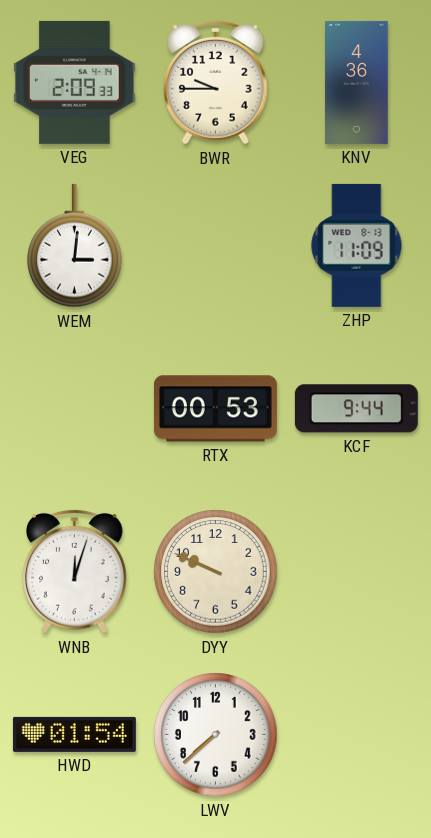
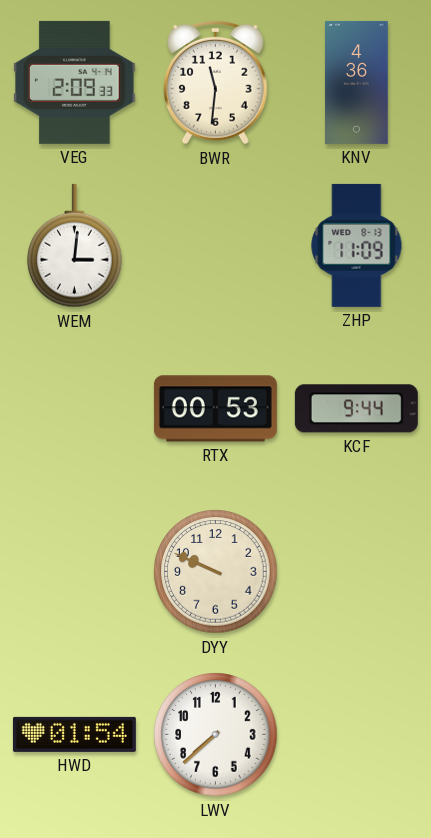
BWR: 9:45 -> 11:31 (216, 82)
WNB: 12:03 -> none (75, 571)
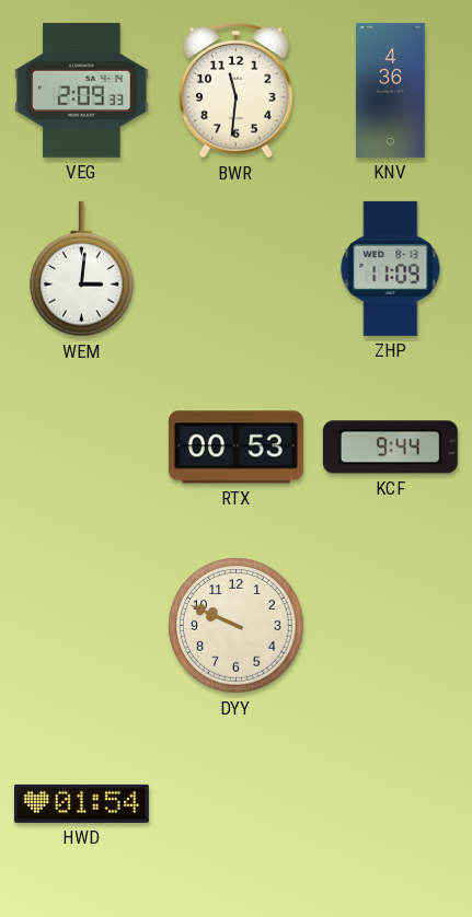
LWV: 7:38 -> none (216, 735)
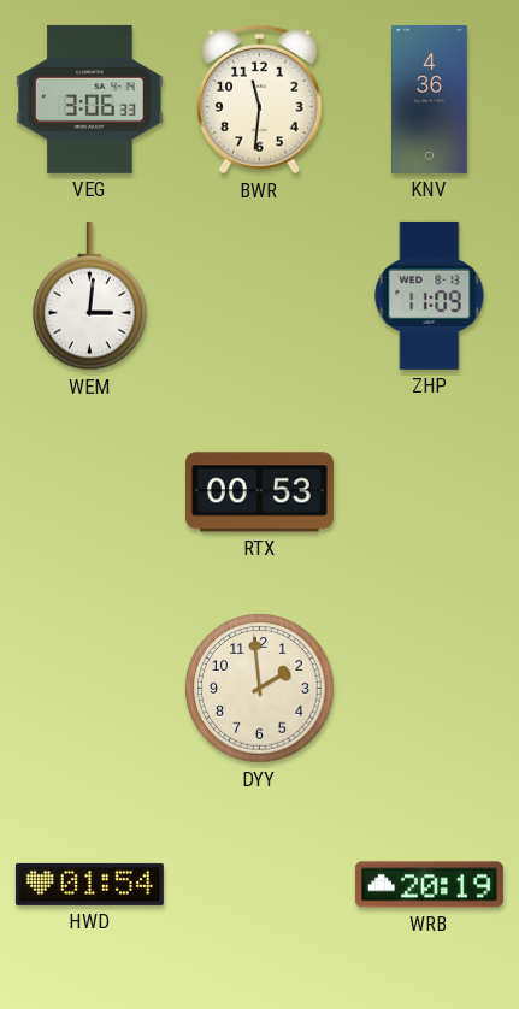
VEG: 2:09 -> 3:06 (90, 99)
KCF: 9:44 -> none (390, 448)
DYY: 9:49 -> 1:59 (260, 689)
WRB: none -> 20:19 (429, 885)
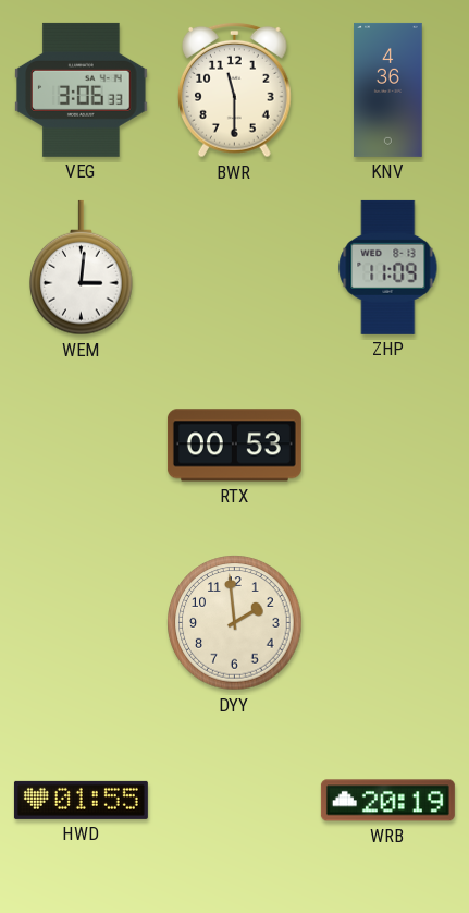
BWR: 11:31 -> 11:30 (235, 89)
HWD: 01:54 -> 01:55 (81, 800)
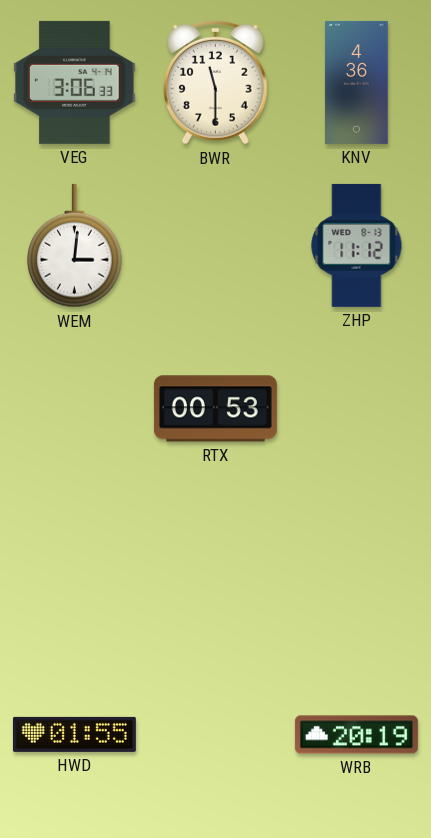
ZHP: 11:09 -> 11:12 (357, 245)
DYY: 1:59 -> none (235, 623)
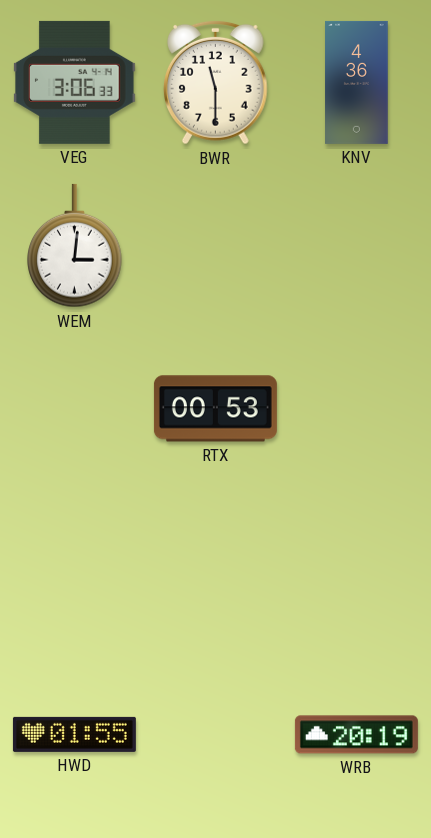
ZHP: 11:12 -> none (357, 245)
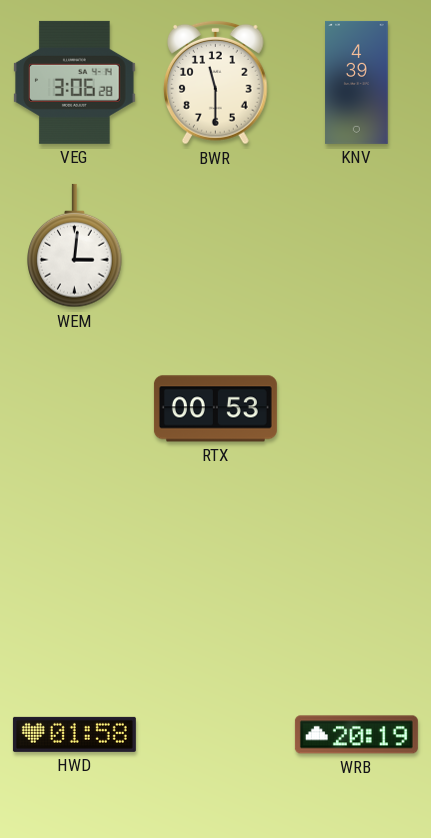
VEG: 3:06:33 -> 3:06:28 (75, 82)
KNV: 4:36 -> 4:39 (357, 82)
HWD: 01:55 -> 01:58 (74, 734)
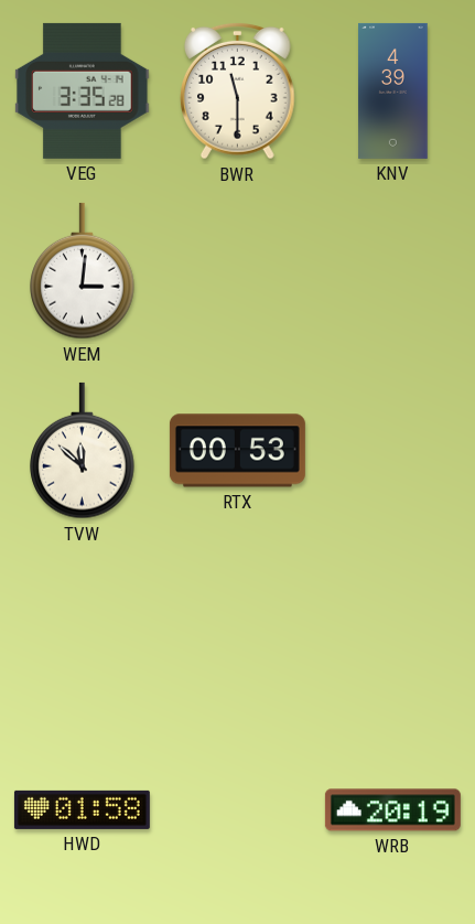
VEG: 3:06 -> 3:35 (83, 90)
TVW: none -> 11:52 (83, 451)
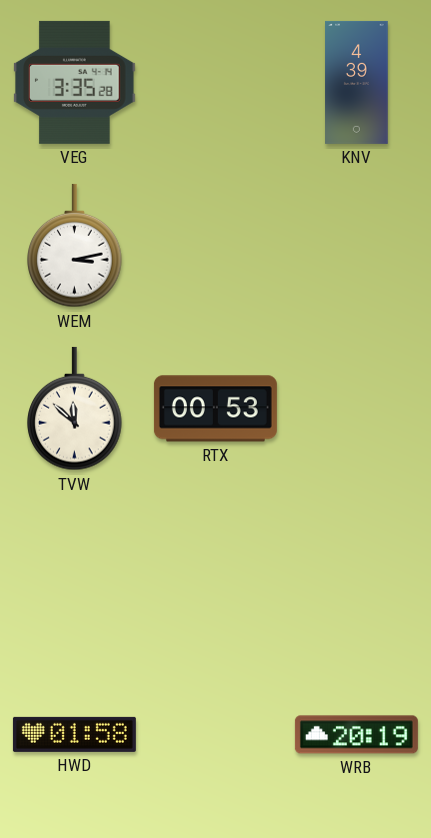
BWR: 11:30 -> none (238, 90)
WEM: 3:01 -> 3:13 (75, 246)
